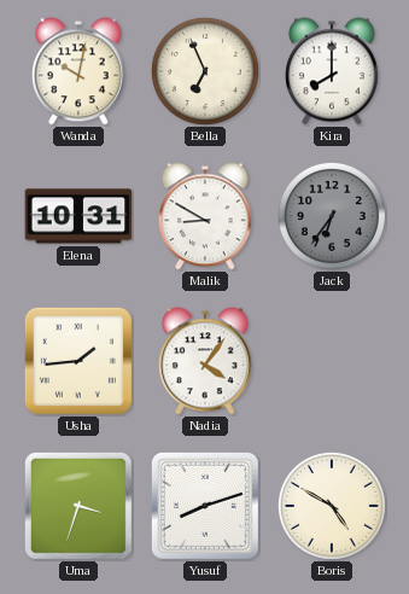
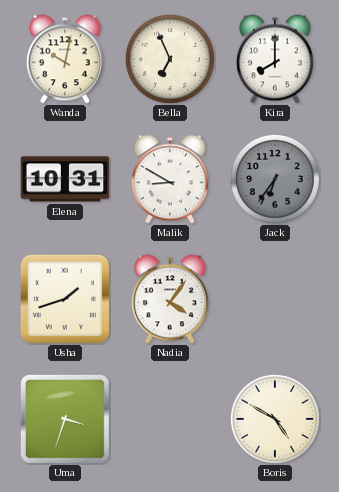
Usha: 1:44 -> 1:42 (65, 299)
Yusuf: 8:12 -> none (205, 506)
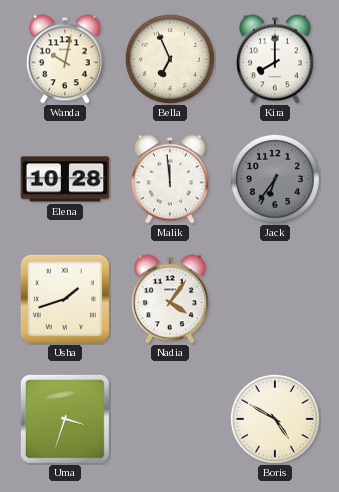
Elena: 10:31 -> 10:28 (65, 179)
Malik: 8:50 -> 11:59 (170, 179)
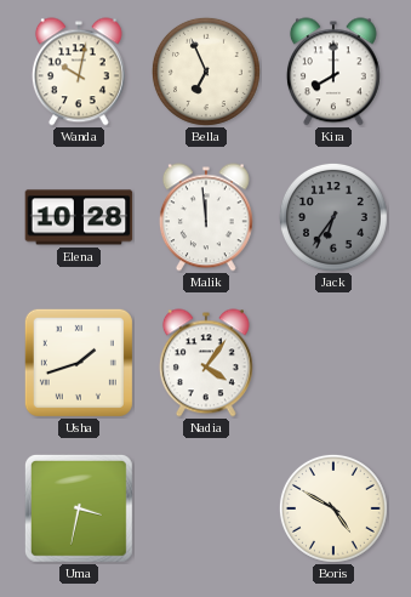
Uma: 3:33 -> 3:32 (79, 508)
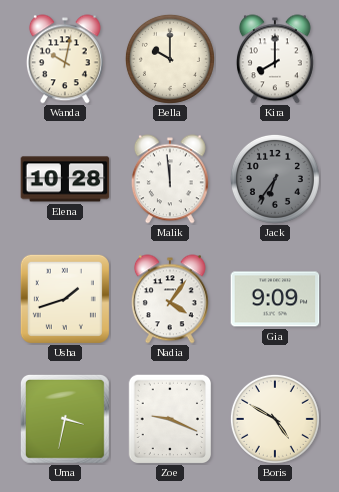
Bella: 6:56 -> 10:00 (170, 59)
Gia: none -> 9:09 (275, 299)
Zoe: none -> 9:19 (170, 419)
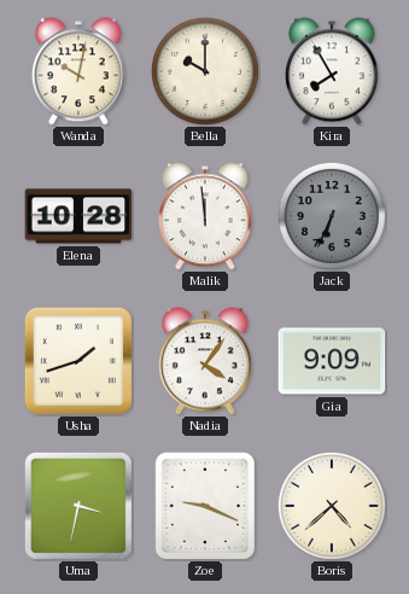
Kira: 8:00 -> 7:55 (332, 71)
Jack: 6:36 -> 6:34 (332, 216)
Boris: 4:50 -> 4:38 (332, 506)
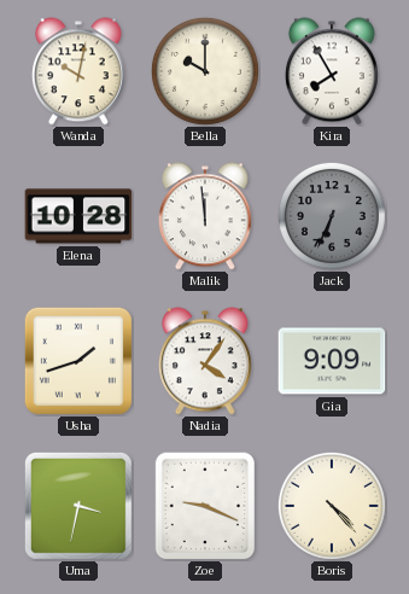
Boris: 4:38 -> 4:23 (332, 506)
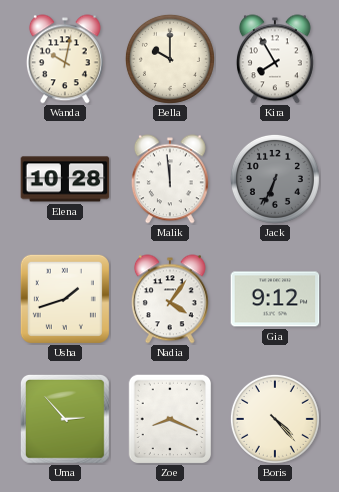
Gia: 9:09 -> 9:12 (275, 299)
Uma: 3:32 -> 2:53 (65, 419)
Zoe: 9:19 -> 8:19 (170, 419)
